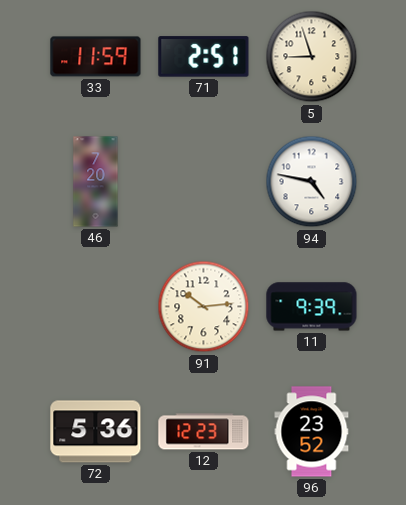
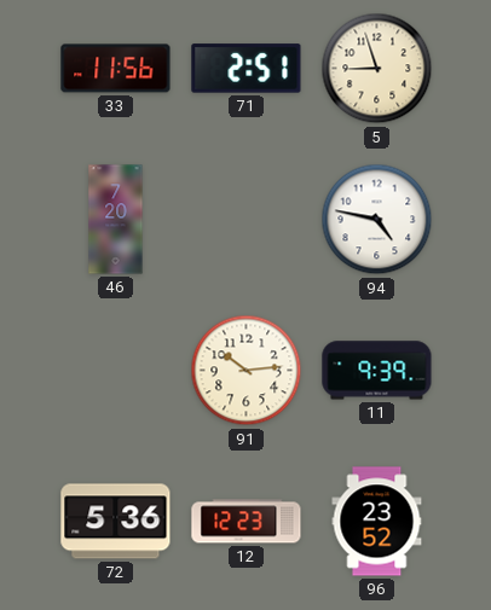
33: 11:59 -> 11:56 (116, 69)
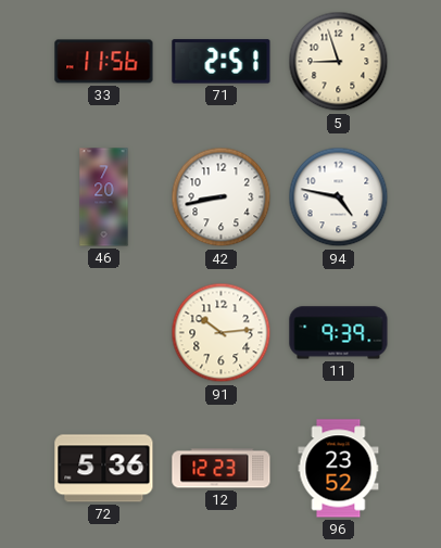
42: none -> 8:43 (222, 197)
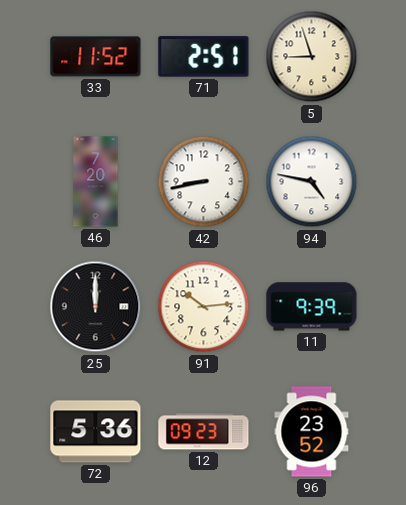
33: 11:56 -> 11:52 (96, 57)
25: none -> 12:00 (96, 307)
12: 12:23 -> 09:23 (204, 432)
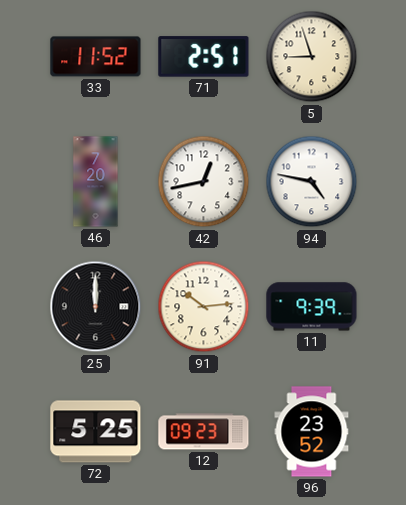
42: 8:43 -> 12:43 (204, 182)
72: 5:36 -> 5:25 (96, 432)
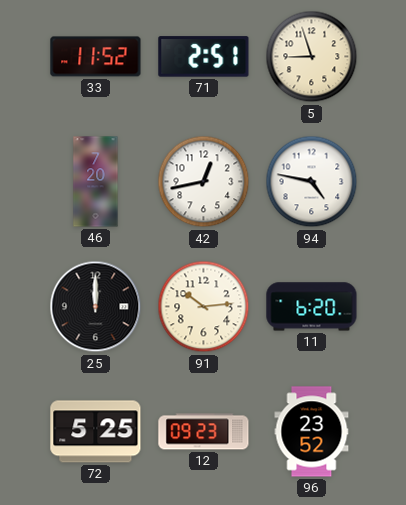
11: 9:39 -> 6:20 (312, 307)
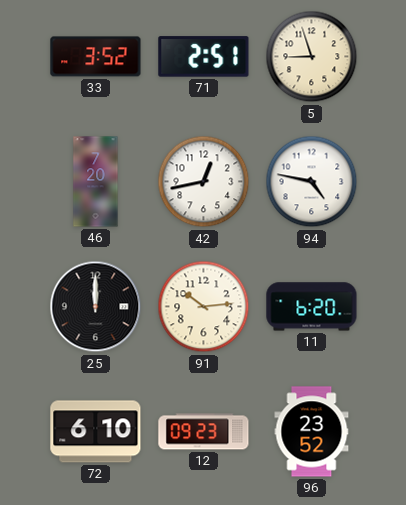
33: 11:52 -> 3:52 (96, 57)
72: 5:25 -> 6:10 (96, 432)
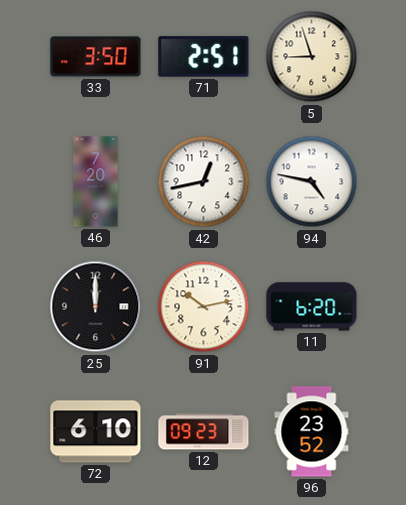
33: 3:52 -> 3:50 (96, 57)
91: 10:14 -> 10:13 (204, 307)
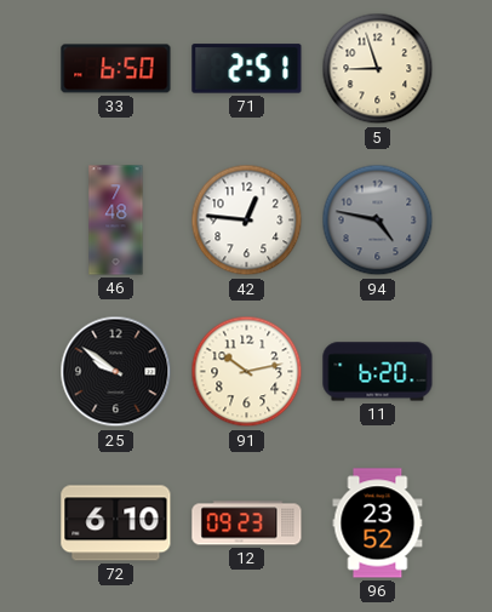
33: 3:50 -> 6:50 (116, 69)
46: 7:20 -> 7:48 (116, 221)
42: 12:43 -> 12:46 (247, 221)
94 dial: white -> grey (378, 221)
25: 12:00 -> 9:51 (116, 372)
